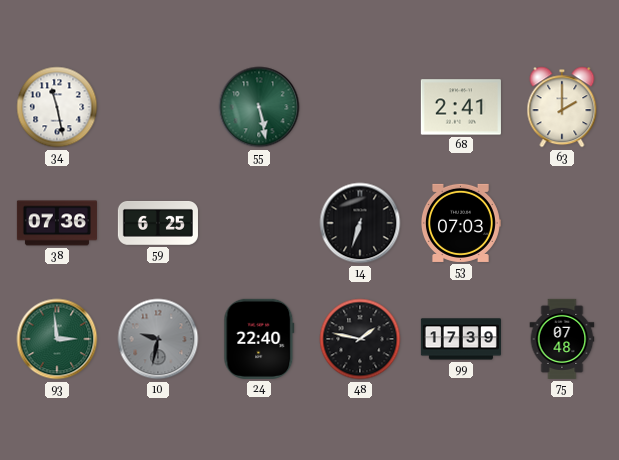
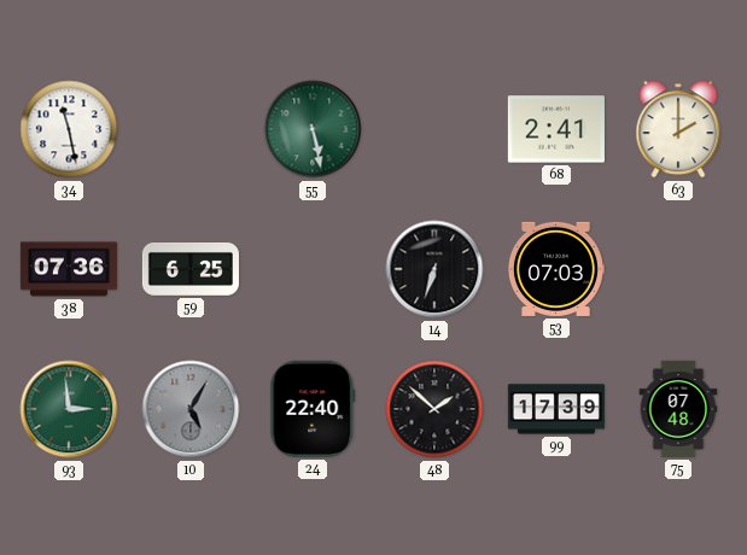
10: 9:32 -> 5:05 (191, 409)
48: 1:47 -> 1:52 (434, 409)
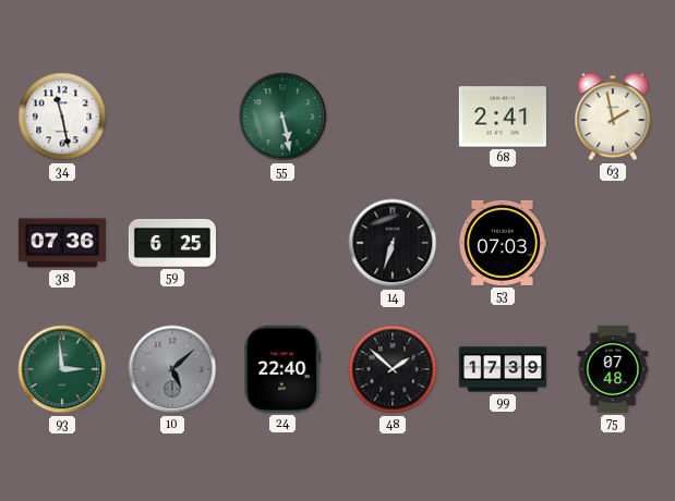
63: 2:00 -> 1:58 (613, 117)
10: 5:05 -> 5:08 (172, 369)
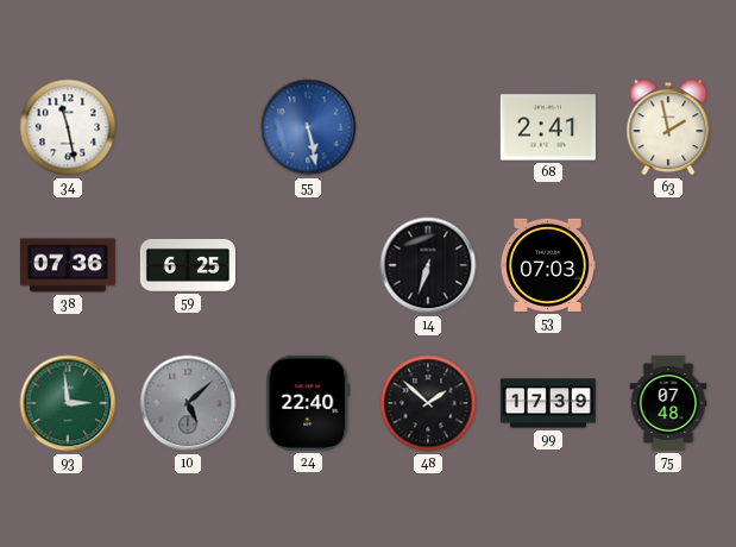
55 dial: green -> blue (308, 127)
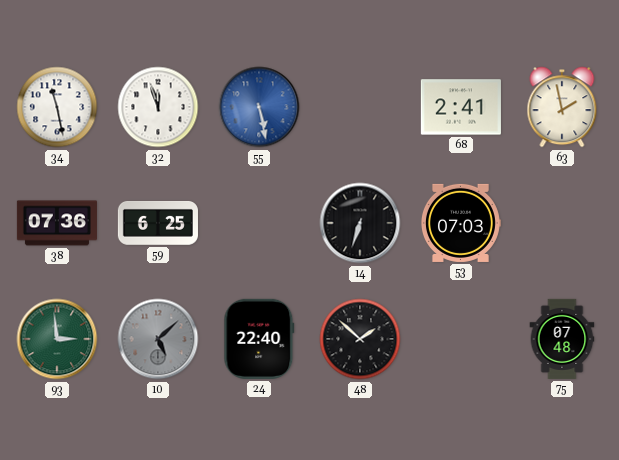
32: none -> 11:57 (158, 107)
99: 17:39 -> none (548, 403)
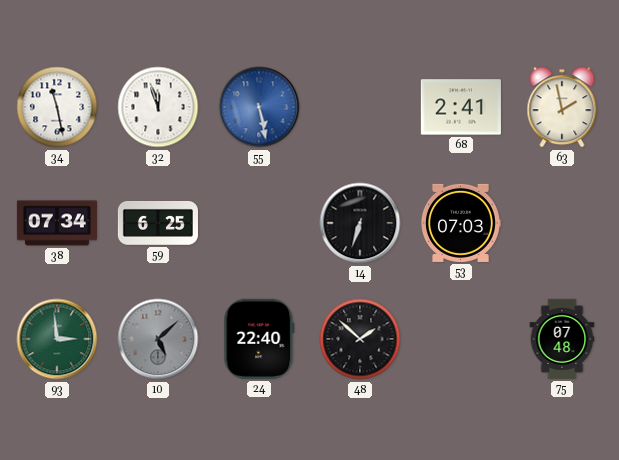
38: 07:36 -> 07:34 (57, 223)
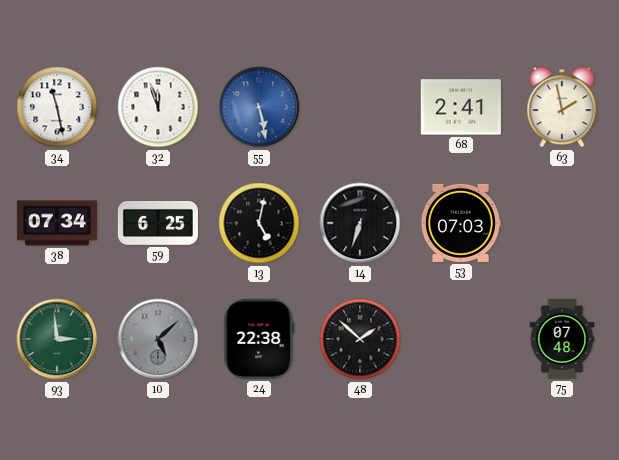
13: none -> 5:02 (259, 223)
24: 22:40 -> 22:38 (259, 339)
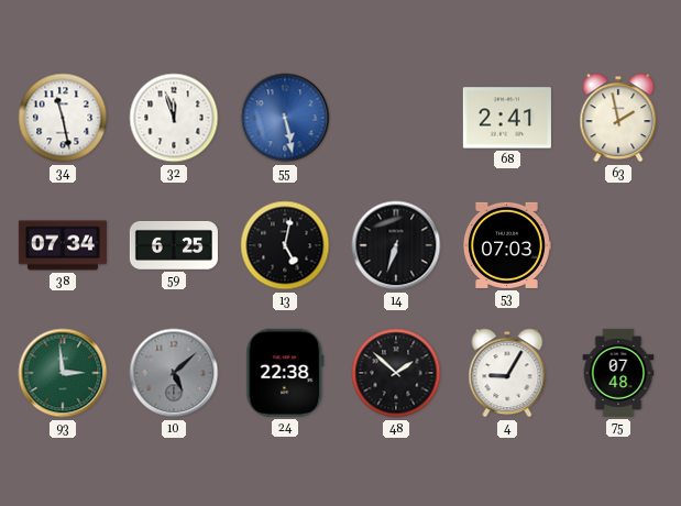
4: none -> 9:05 (507, 373)
